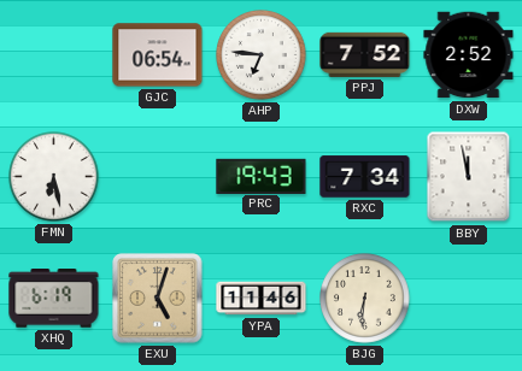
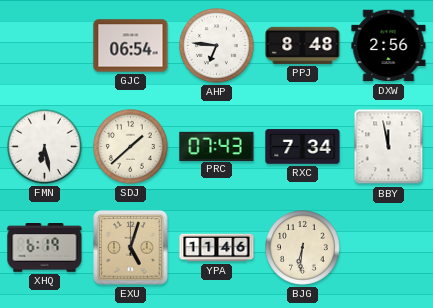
PPJ: 7:52 -> 8:48 (303, 45)
DXW: 2:52 -> 2:56 (389, 46)
SDJ: none -> 1:38 (131, 147)
PRC: 19:43 -> 07:43 (217, 146)
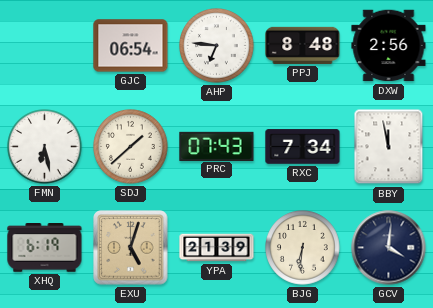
YPA: 11:46 -> 21:39 (217, 248)
GCV: none -> 4:01 (389, 248)
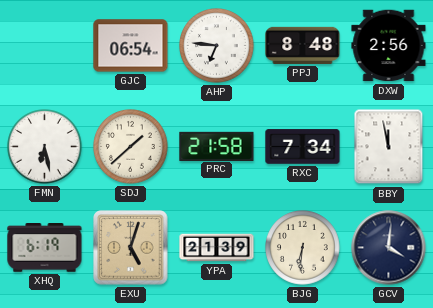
PRC: 07:43 -> 21:58 (217, 146)
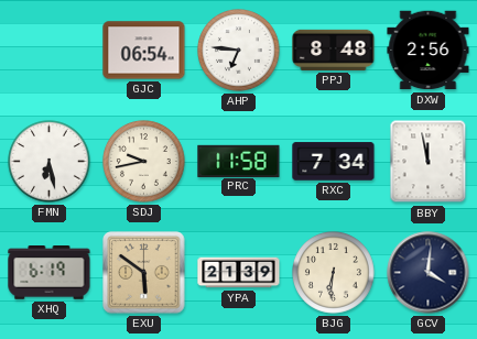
SDJ: 1:38 -> 9:43 (144, 162)
PRC: 21:58 -> 11:58 (239, 161)
EXU: 5:03 -> 5:51 (144, 273)
